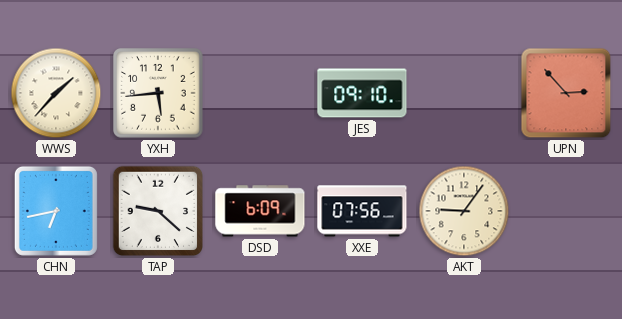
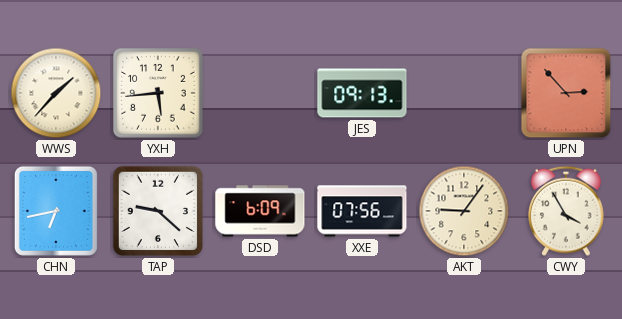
JES: 09:10 -> 09:13 (362, 93)
CWY: none -> 3:55 (567, 211)
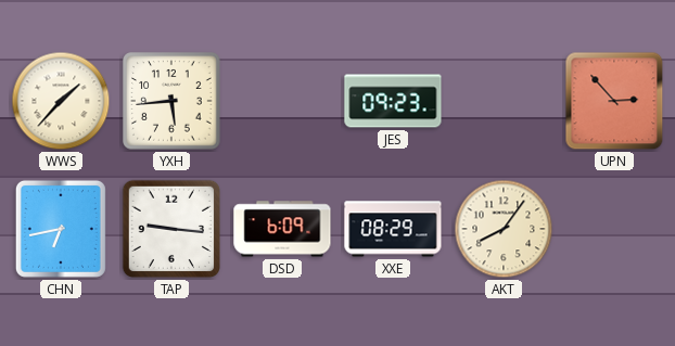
JES: 09:13 -> 09:23 (393, 101)
TAP: 9:22 -> 9:16 (171, 229)
XXE: 07:56 -> 08:29 (393, 229)
AKT: 9:06 -> 8:06 (504, 229)
CWY: 3:55 -> none (567, 211)
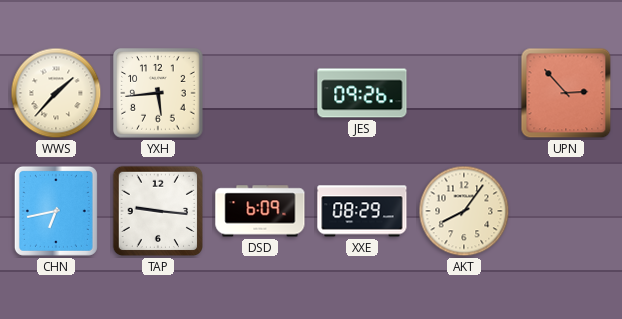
JES: 09:23 -> 09:26 (362, 93)
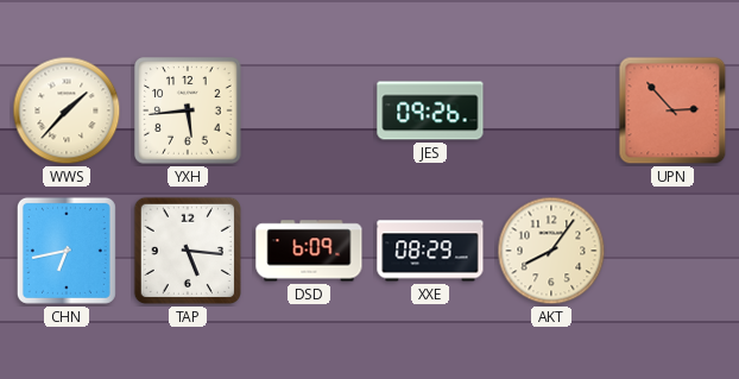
TAP: 9:16 -> 5:16 (188, 251)
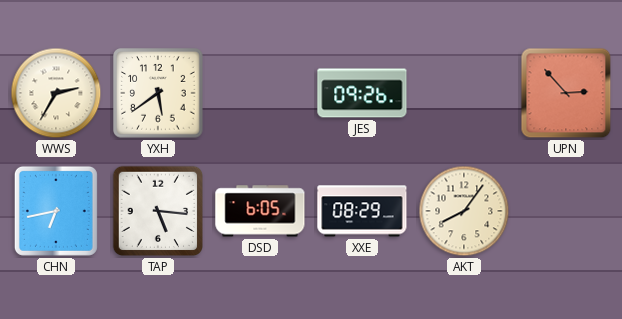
WWS: 1:37 -> 2:35 (56, 93)
YXH: 5:44 -> 5:39 (158, 93)
DSD: 6:09 -> 6:05 (260, 211)
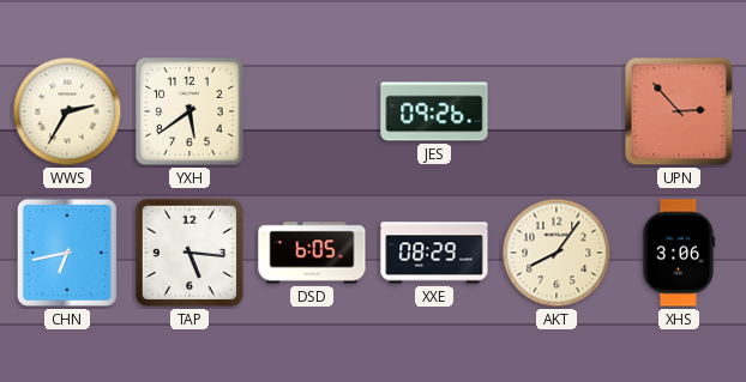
XHS: none -> 3:06 (679, 253)
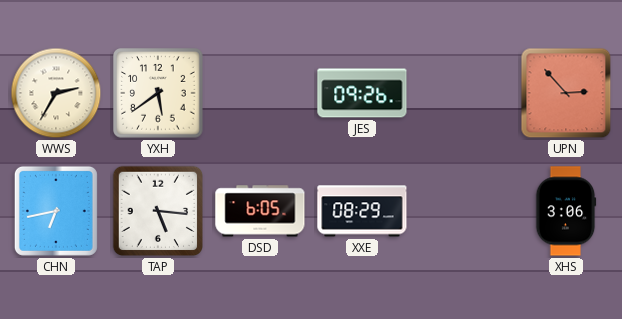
AKT: 8:06 -> none (557, 253)
